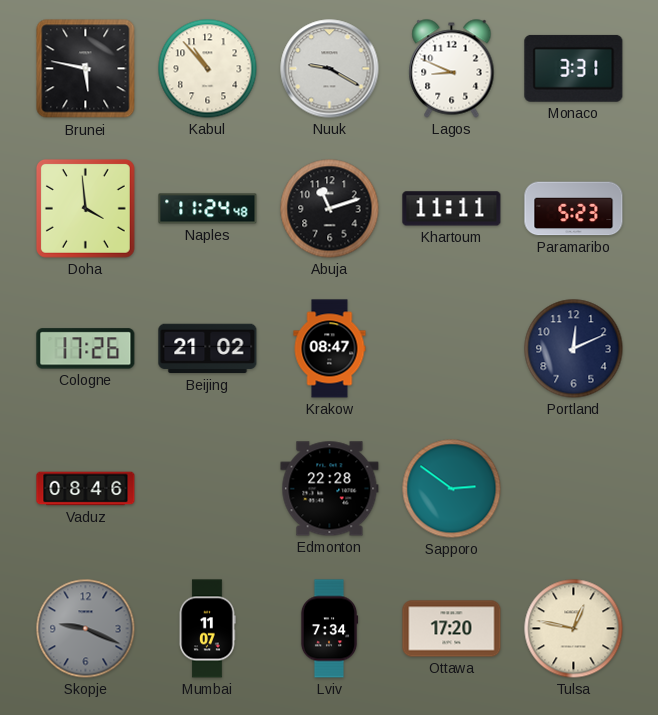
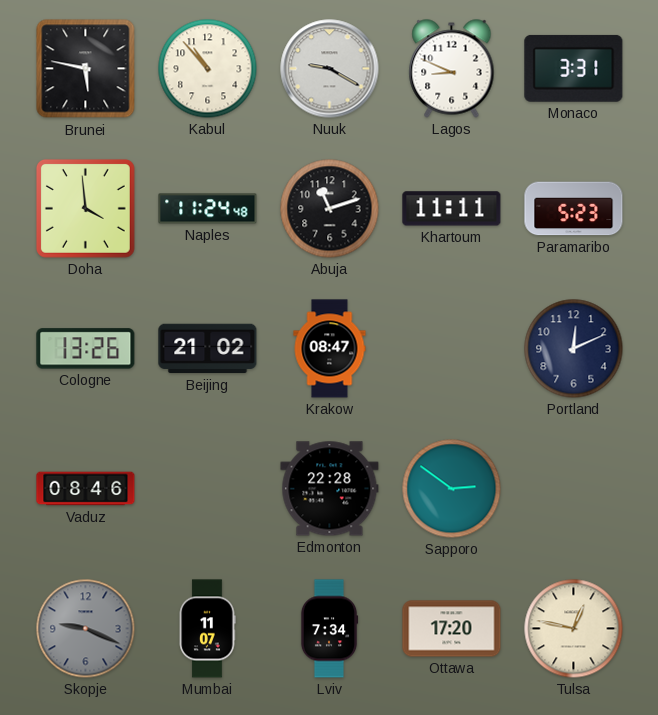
Cologne: 17:26 -> 13:26 (86, 349)
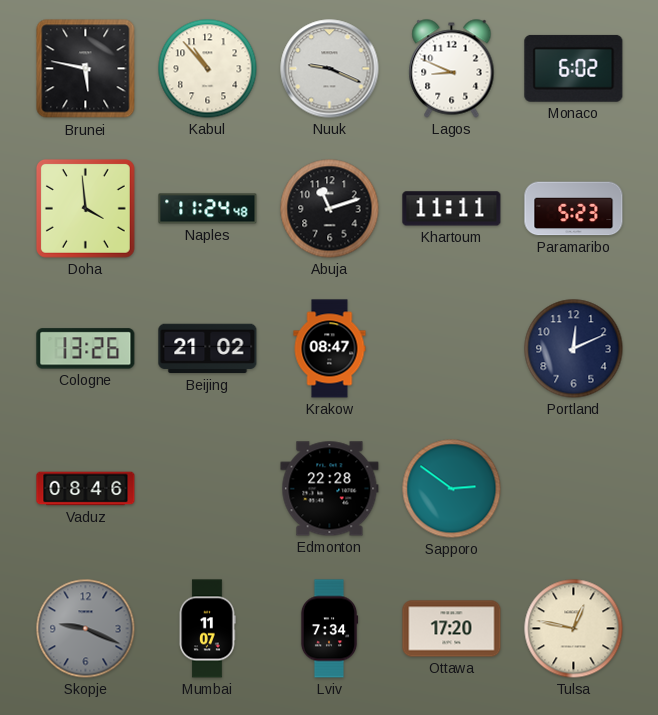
Nuuk: 9:20 -> 9:19 (330, 69)
Monaco: 3:31 -> 6:02 (574, 68)
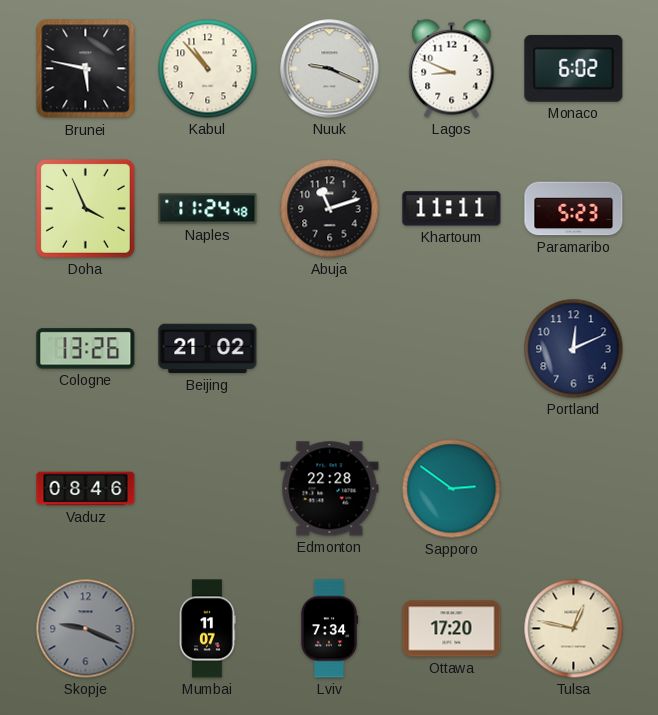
Doha: 3:59 -> 3:56 (85, 208)
Krakow: 08:47 -> none (330, 349)
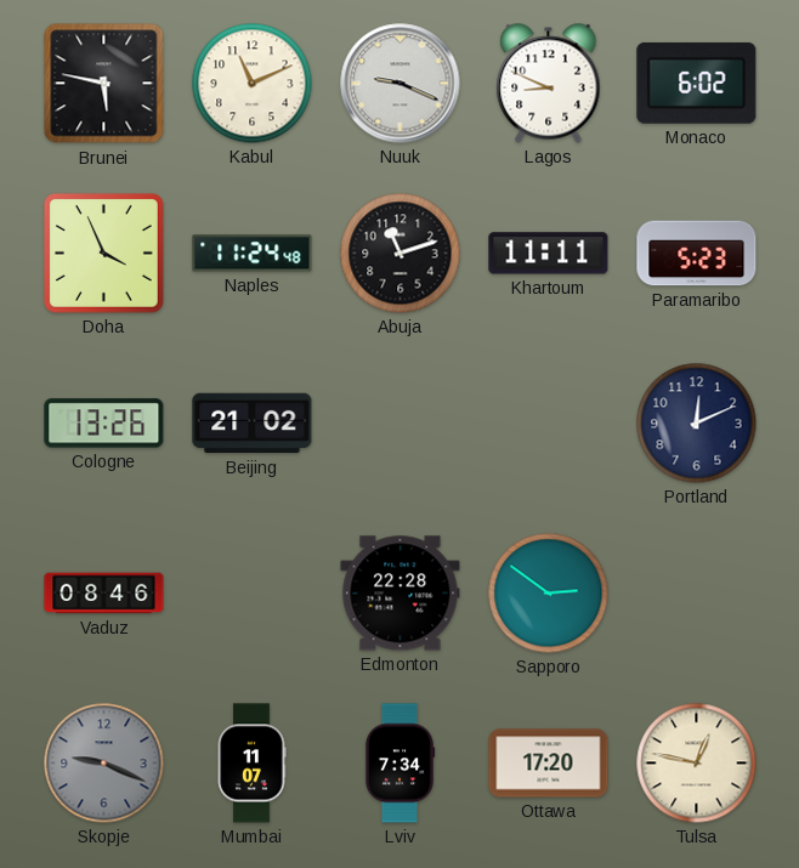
Kabul: 10:53 -> 11:11 (253, 84)
